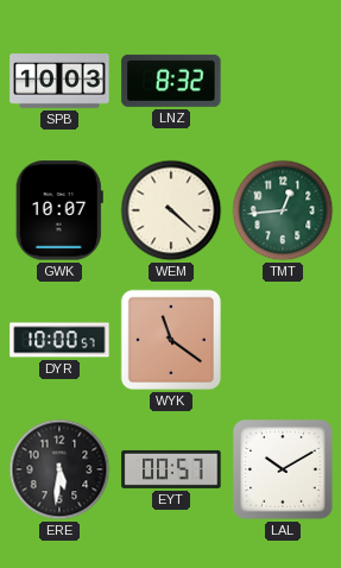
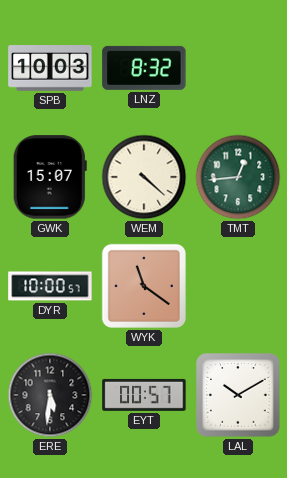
GWK: 10:07 -> 15:07 (50, 177)
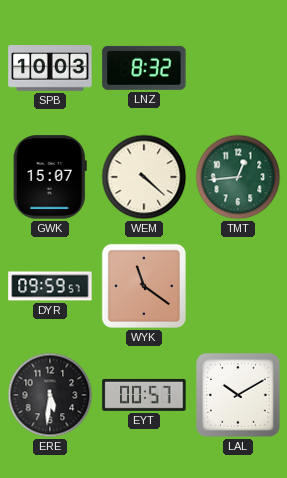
DYR: 10:00 -> 09:59 (50, 286)
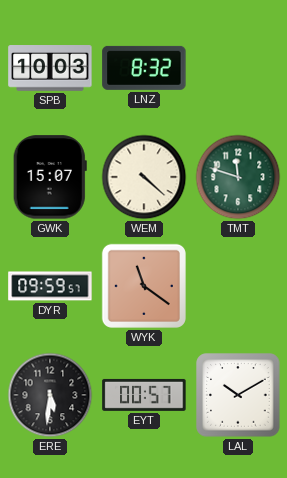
TMT: 12:44 -> 11:48 (238, 177)
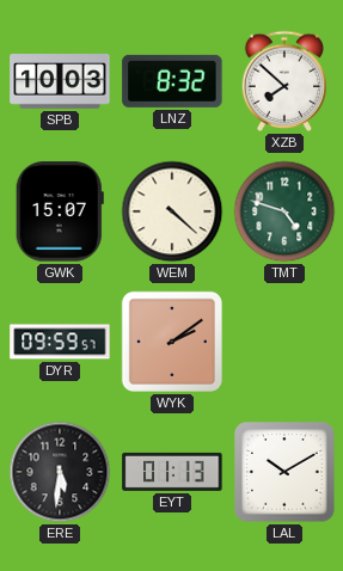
XZB: none -> 7:52 (284, 81)
TMT: 11:48 -> 4:48 (284, 211)
WYK: 11:21 -> 2:09 (172, 342)
EYT: 00:57 -> 01:13 (172, 472)
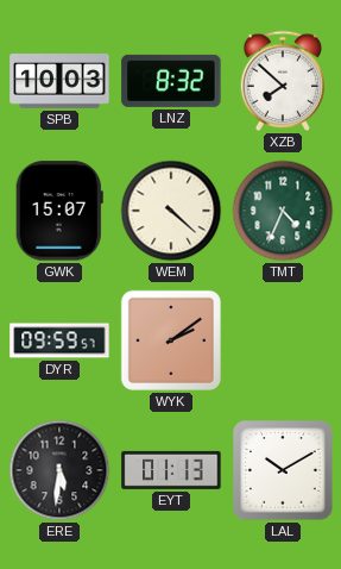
TMT: 4:48 -> 4:34 (283, 211)
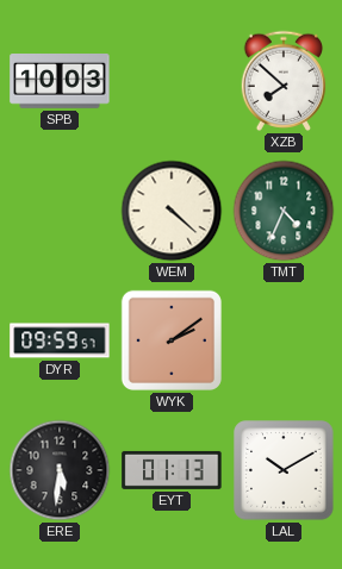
LNZ: 8:32 -> none (171, 81)
GWK: 15:07 -> none (59, 211)
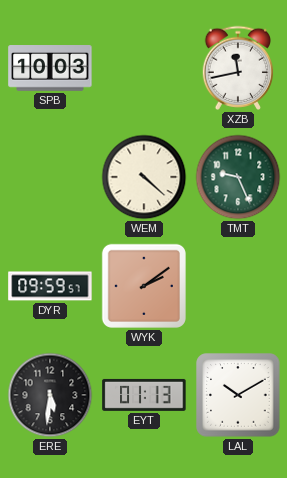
XZB: 7:52 -> 11:43 (238, 68)
TMT: 4:34 -> 9:26 (238, 177)
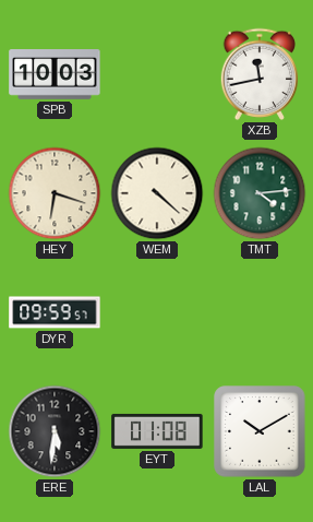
HEY: none -> 6:18 (55, 193)
TMT: 9:26 -> 4:14 (260, 193)
WYK: 2:09 -> none (144, 286)
EYT: 01:13 -> 01:08 (157, 431)
